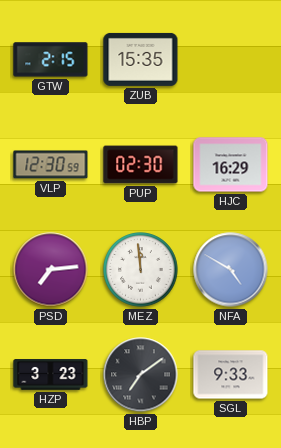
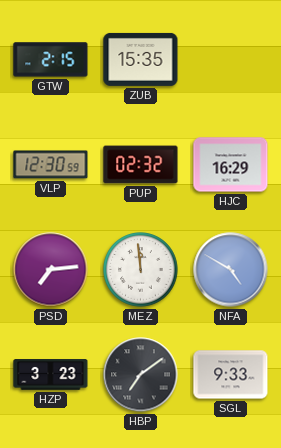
PUP: 02:30 -> 02:32 (141, 165)
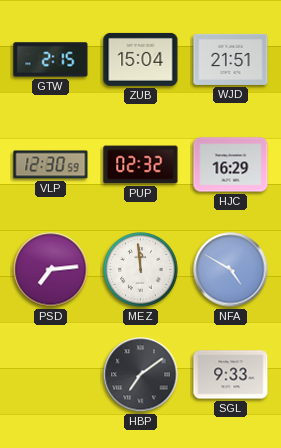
ZUB: 15:35 -> 15:04 (141, 59)
WJD: none -> 21:51 (231, 59)
HZP: 3:23 -> none (51, 375)
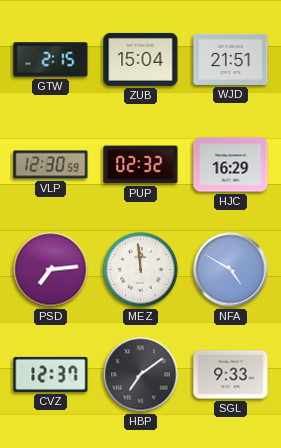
CVZ: none -> 12:37 (51, 374)
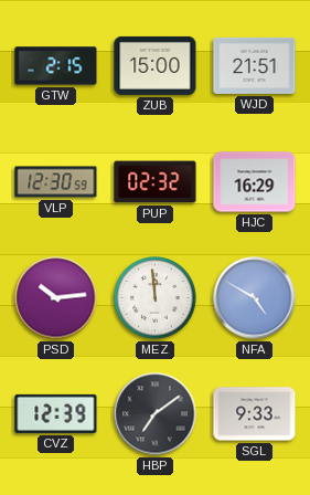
ZUB: 15:04 -> 15:00 (156, 65)
PSD: 7:14 -> 10:14 (56, 298)
CVZ: 12:37 -> 12:39 (56, 413)
